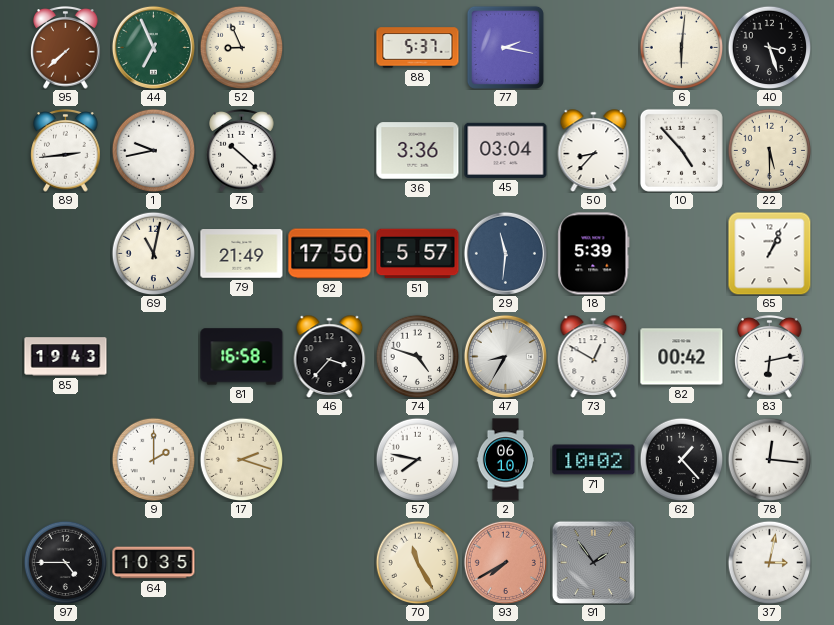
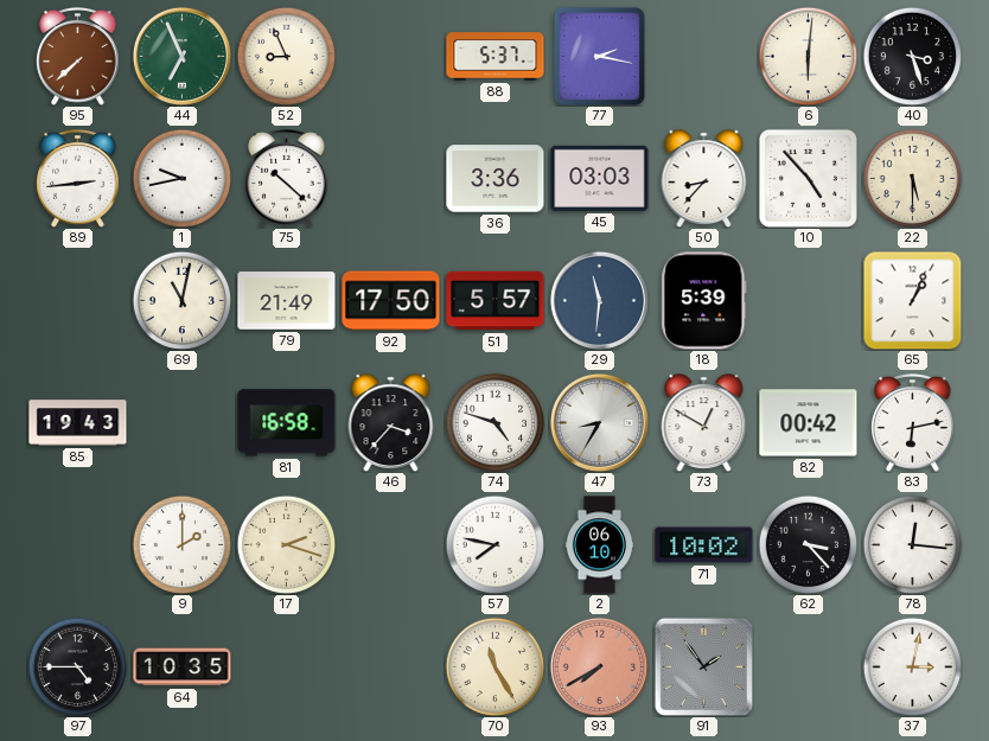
45: 03:04 -> 03:03 (600, 178)
62: 1:23 -> 3:23 (808, 544)
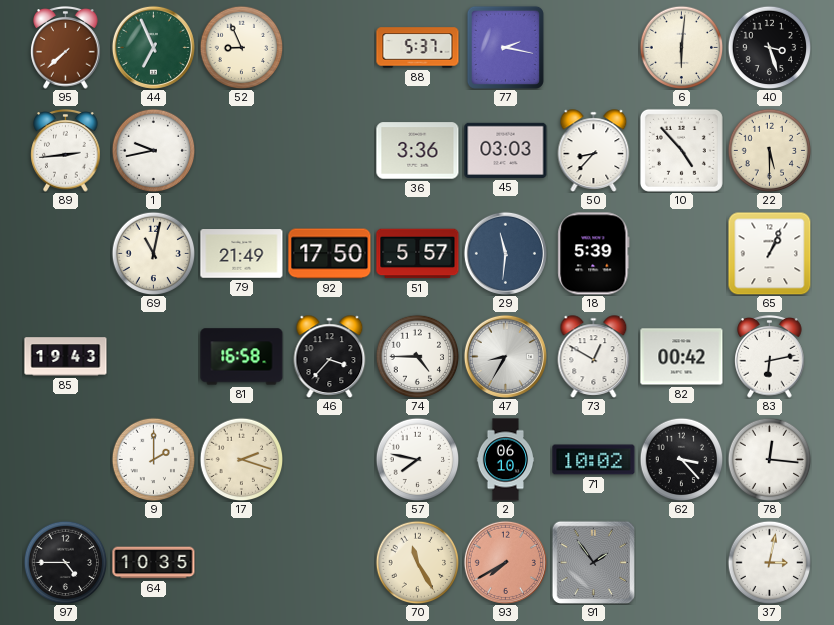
75: 10:22 -> none (287, 179)
74: 4:48 -> 4:45 (417, 356)
